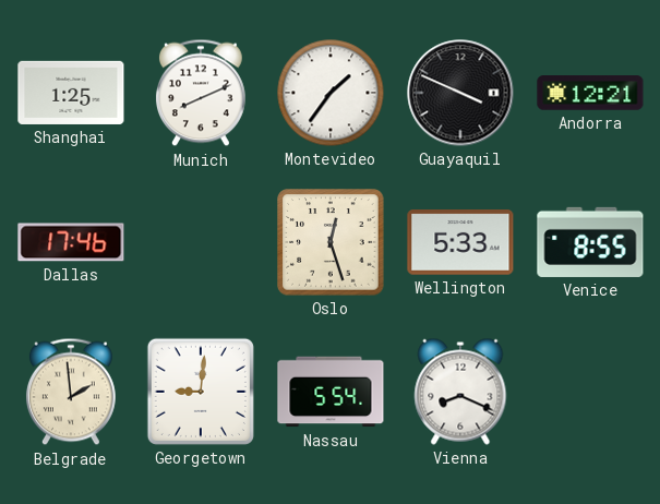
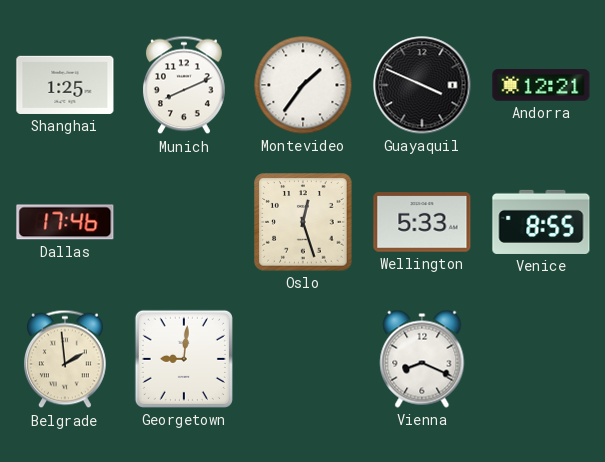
Nassau: 5:54 -> none (331, 392)
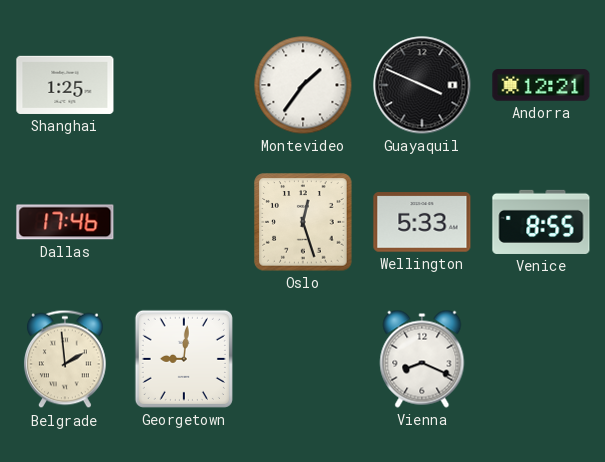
Munich: 8:11 -> none (184, 85)
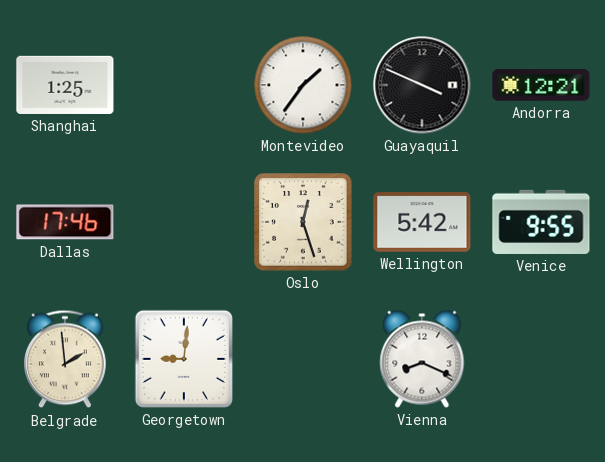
Wellington: 5:33 -> 5:42 (422, 222)
Venice: 8:55 -> 9:55 (541, 222)
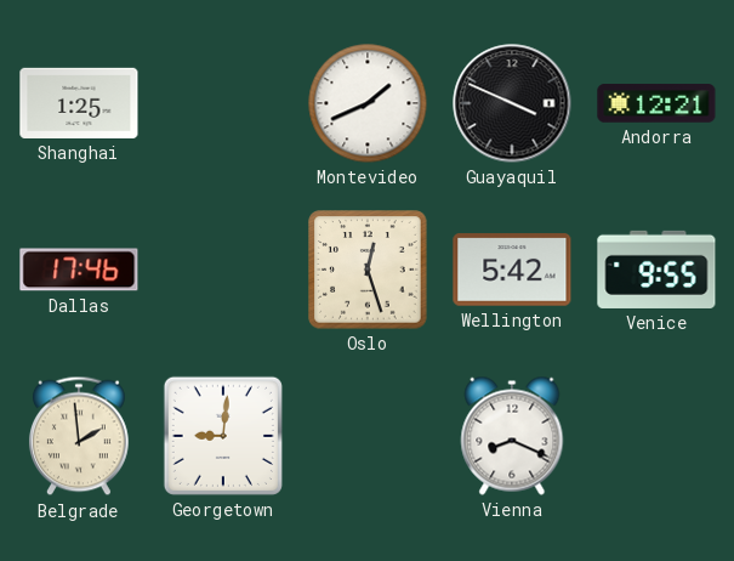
Montevideo: 1:36 -> 1:41 (368, 103)
